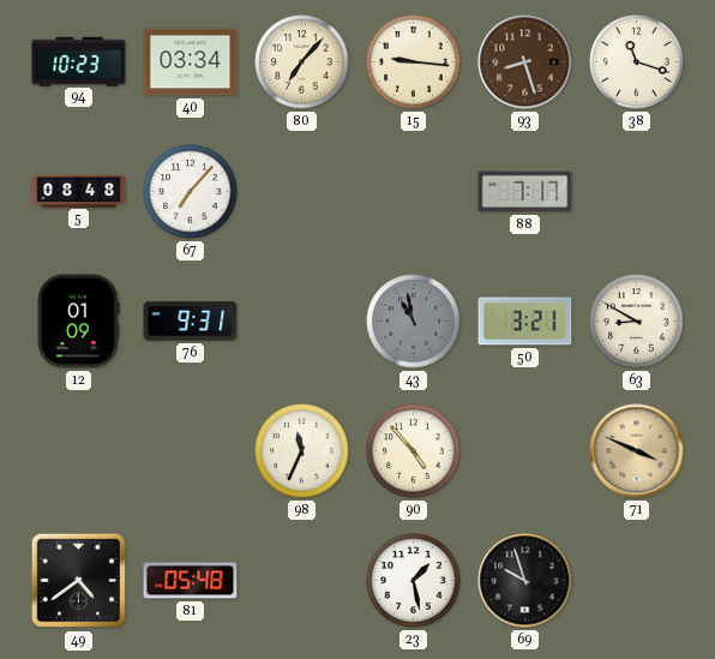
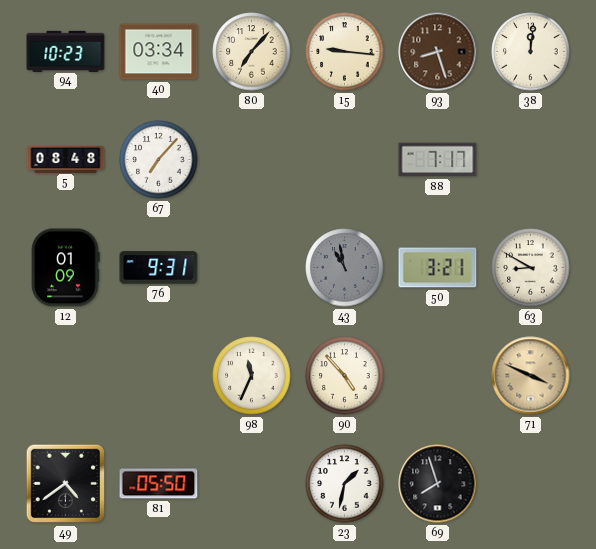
38: 11:18 -> 12:01 (531, 52)
81: 05:48 -> 05:50 (159, 484)
23: 1:28 -> 1:32 (345, 484)
69: 9:57 -> 7:57 (438, 484)
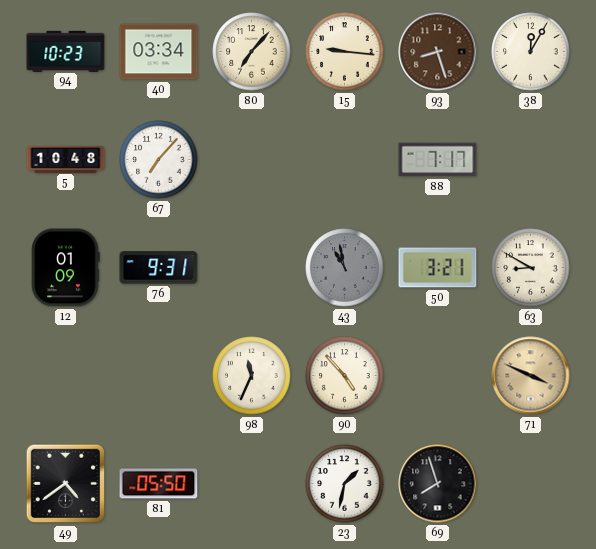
38: 12:01 -> 12:05 (531, 52)
5: 08:48 -> 10:48 (66, 159)
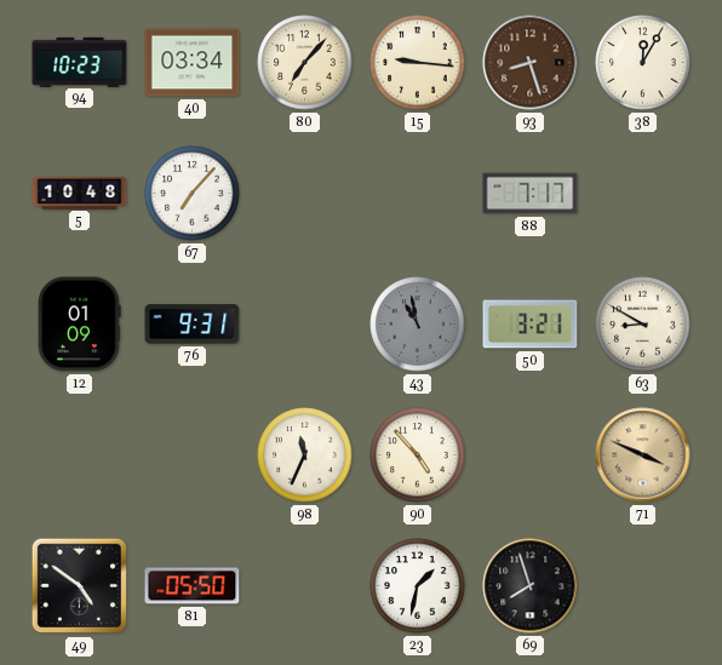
49: 4:39 -> 4:51 (80, 586)
